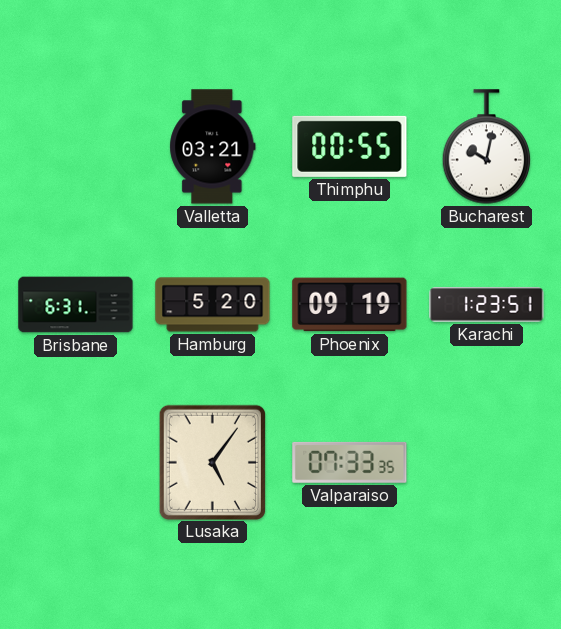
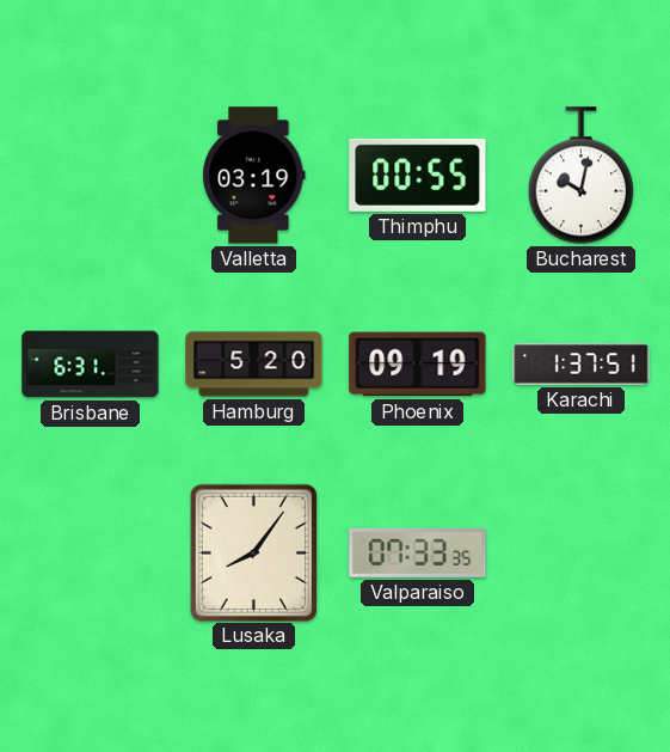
Valletta: 03:21 -> 03:19 (254, 176)
Karachi: 1:23 -> 1:37 (582, 365)
Lusaka: 5:06 -> 8:06 (253, 552)
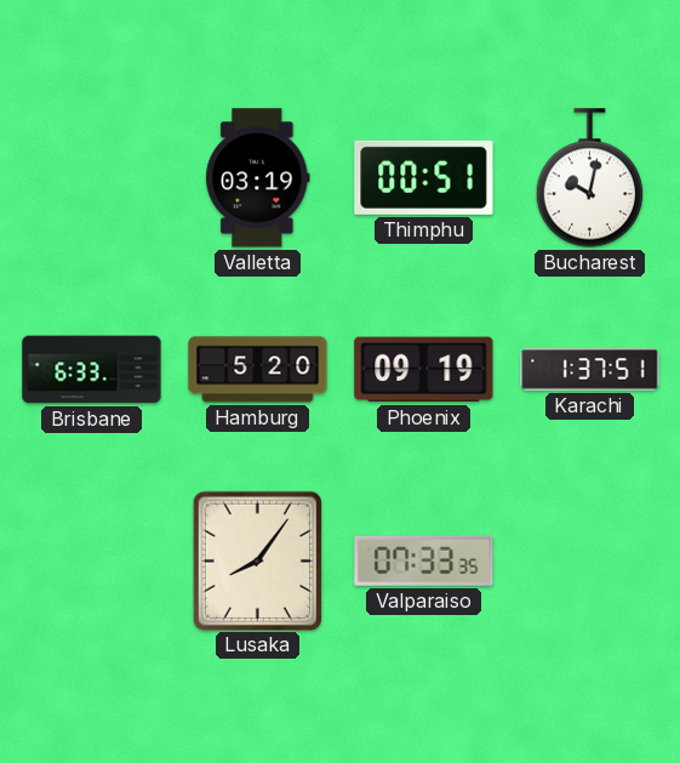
Thimphu: 00:55 -> 00:51 (424, 177)
Brisbane: 6:31 -> 6:33 (92, 370)
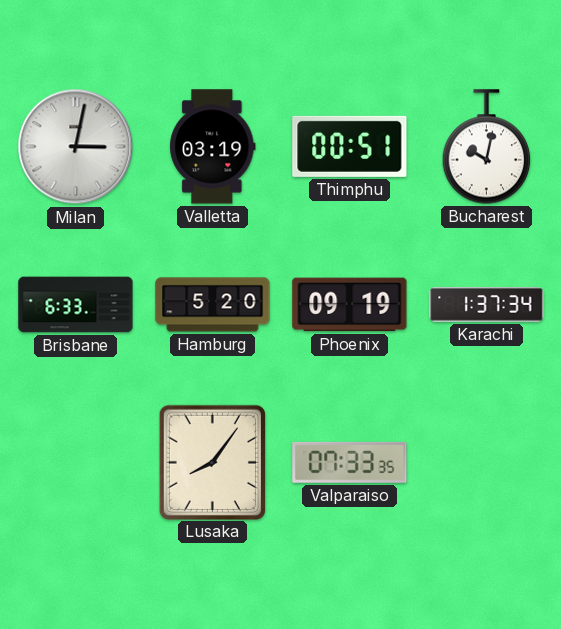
Milan: none -> 3:02 (76, 147)
Karachi: 1:37:51 -> 1:37:34 (487, 305)
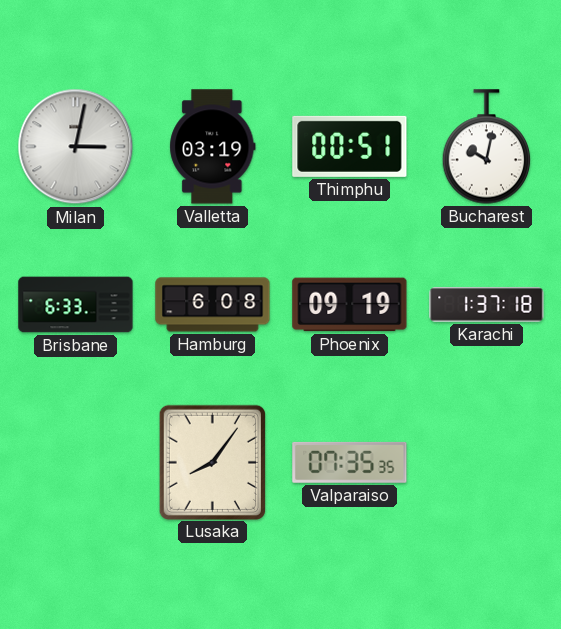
Hamburg: 5:20 -> 6:08 (213, 305)
Karachi: 1:37:34 -> 1:37:18 (487, 305)
Valparaiso: 07:33 -> 07:35 (350, 462)
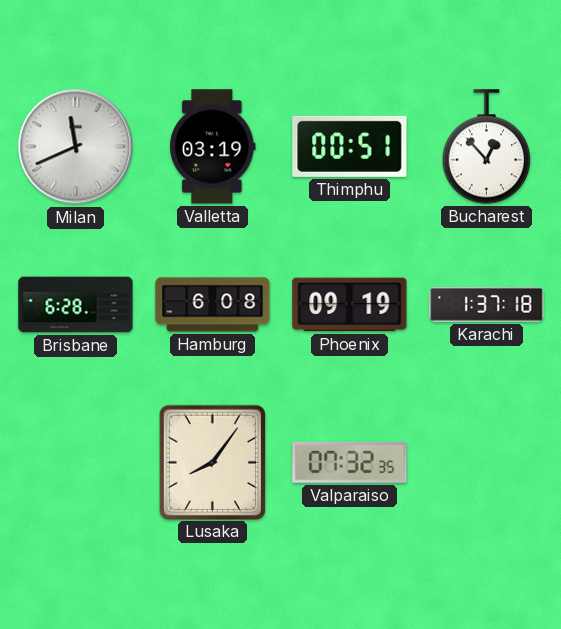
Milan: 3:02 -> 11:41 (76, 147)
Bucharest: 10:02 -> 12:53 (487, 147)
Brisbane: 6:33 -> 6:28 (76, 305)
Valparaiso: 07:35 -> 07:32 (350, 462)
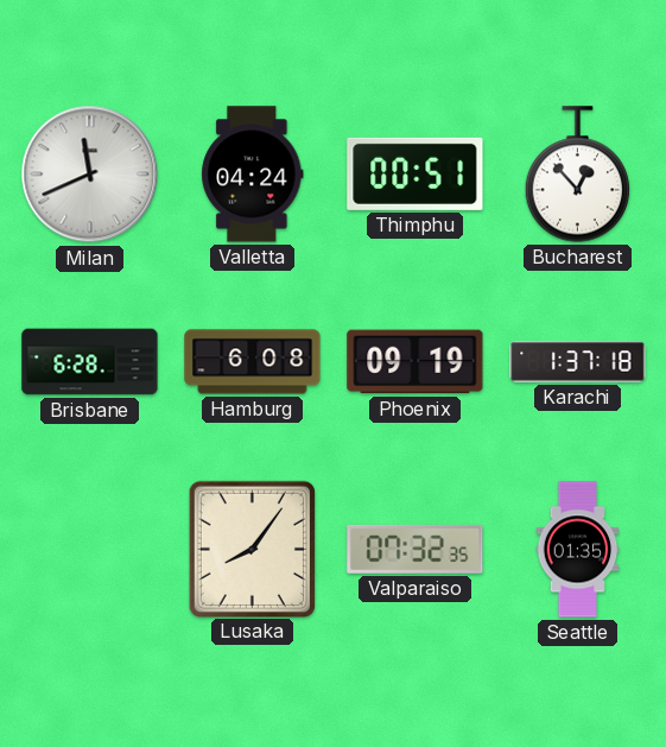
Valletta: 03:19 -> 04:24 (253, 175)
Seattle: none -> 01:35 (578, 550)
